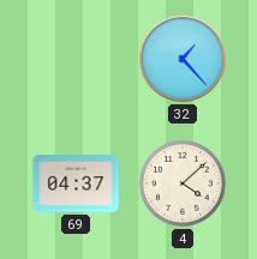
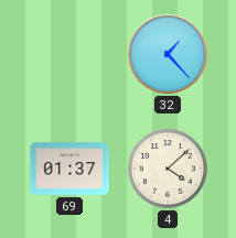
69: 04:37 -> 01:37 (69, 169)
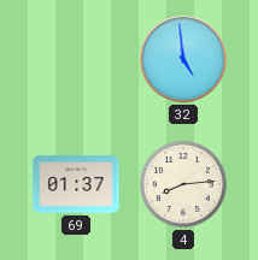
32: 1:23 -> 4:59 (183, 59)
4: 4:08 -> 8:14 (184, 185)
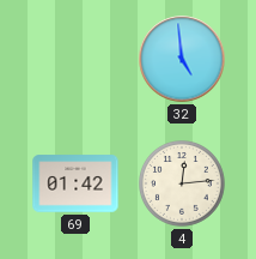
69: 01:37 -> 01:42 (75, 183)
4: 8:14 -> 12:14 (183, 185)
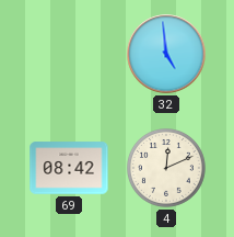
69: 01:42 -> 08:42 (69, 168)
4: 12:14 -> 12:11 (167, 169)
